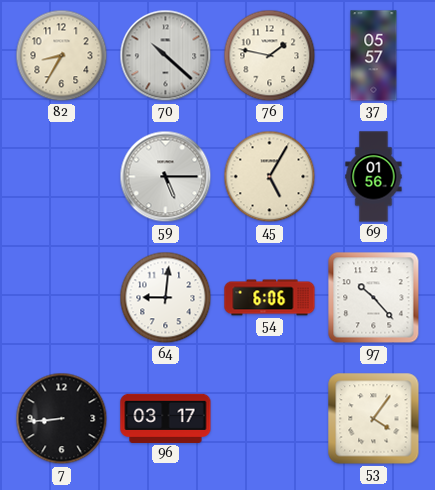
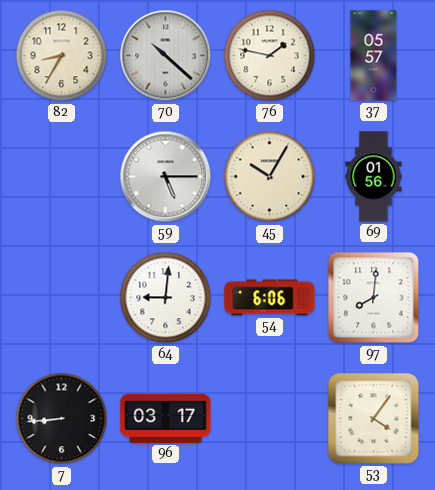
45: 5:05 -> 10:05 (270, 177)
97: 10:23 -> 8:01 (374, 298)
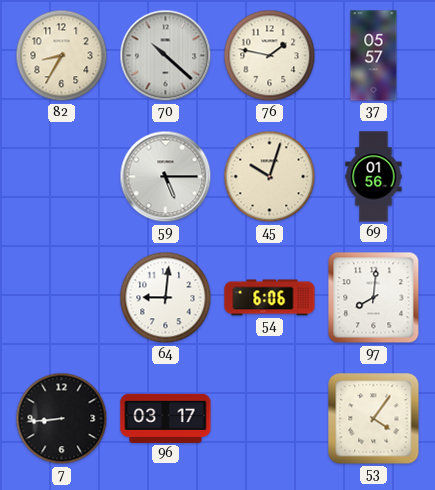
45: 10:05 -> 10:03 (270, 177)
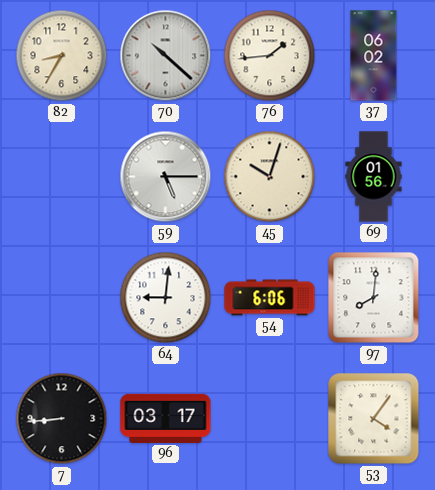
76: 1:47 -> 1:44 (270, 56)
37: 05:57 -> 06:02 (374, 56)
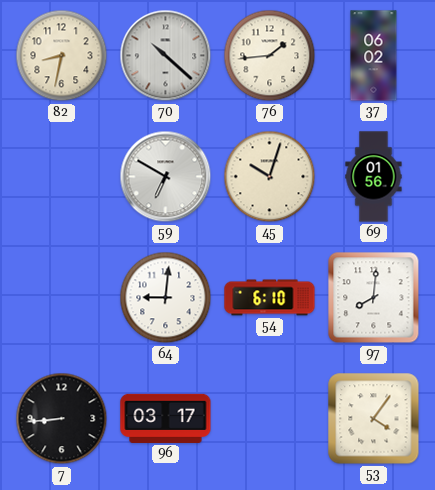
82: 8:35 -> 8:32 (62, 56)
59: 5:15 -> 6:50 (166, 177)
54: 6:06 -> 6:10 (270, 298)
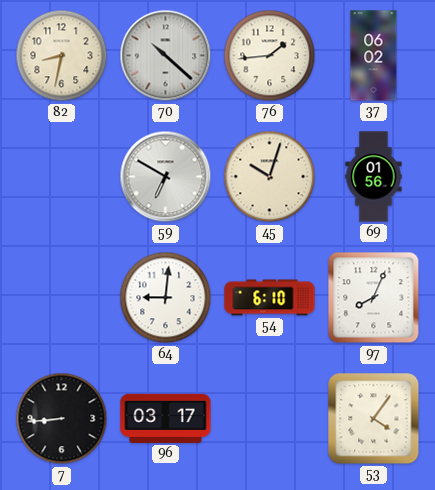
97: 8:01 -> 8:04 (374, 298)
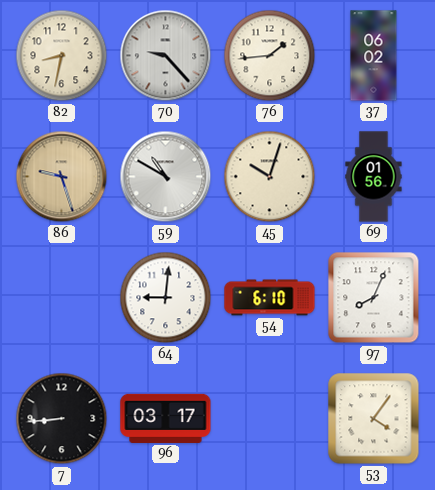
70: 10:22 -> 9:23 (166, 56)
86: none -> 9:27 (62, 177)
59: 6:50 -> 10:50 (166, 177)
